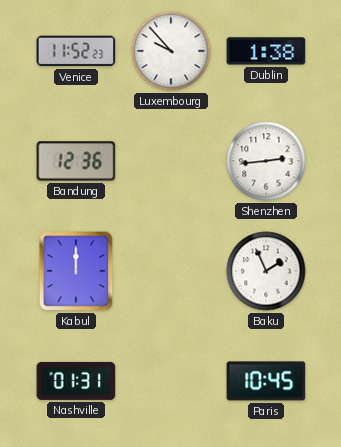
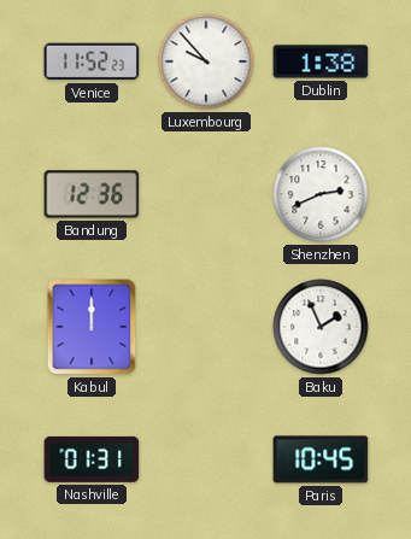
Shenzhen: 2:44 -> 2:41 (321, 194)
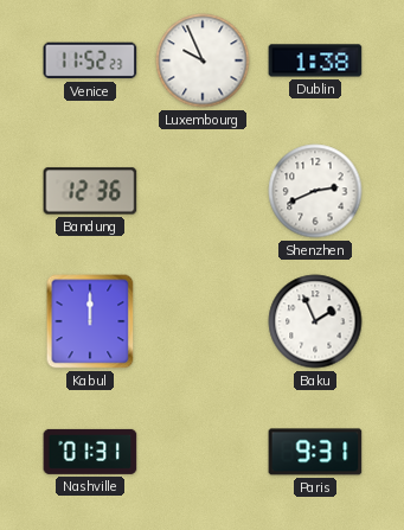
Luxembourg: 9:53 -> 9:56 (203, 60)
Paris: 10:45 -> 9:31 (315, 452)
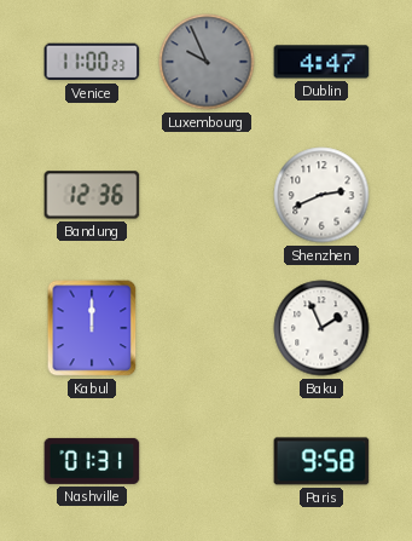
Venice: 11:52 -> 11:00 (92, 62)
Luxembourg dial: white -> grey (207, 62)
Dublin: 1:38 -> 4:47 (321, 62)
Paris: 9:31 -> 9:58 (321, 461)
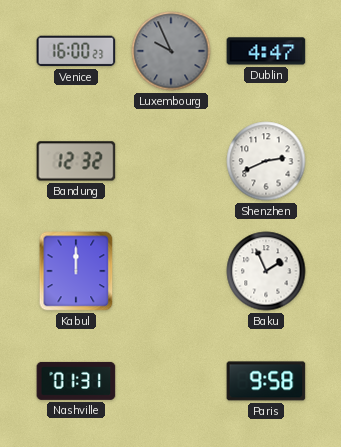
Venice: 11:00 -> 16:00 (76, 51)
Bandung: 12:36 -> 12:32 (76, 161)
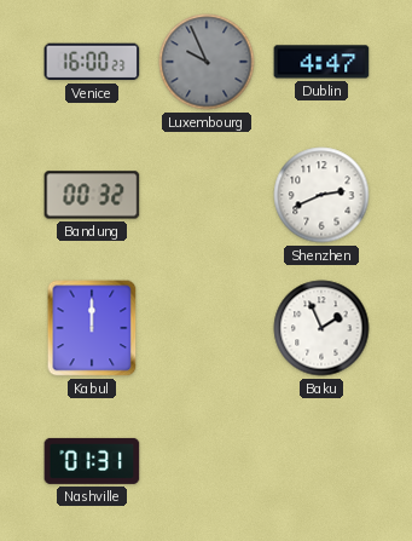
Bandung: 12:32 -> 00:32 (92, 195)
Paris: 9:58 -> none (266, 381)
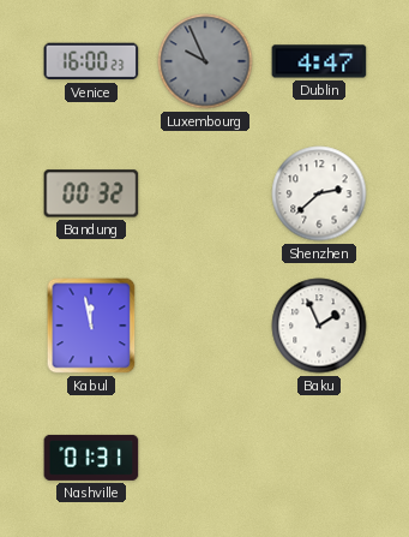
Shenzhen: 2:41 -> 2:38 (319, 193)
Kabul: 12:00 -> 11:58 (91, 326)
